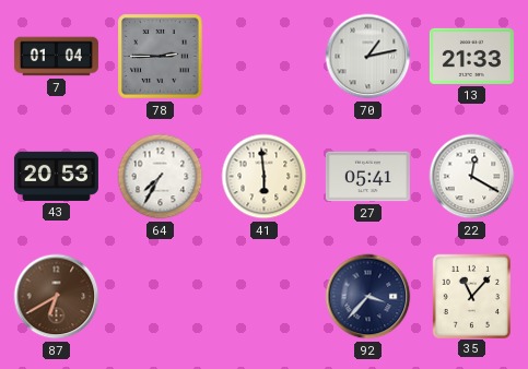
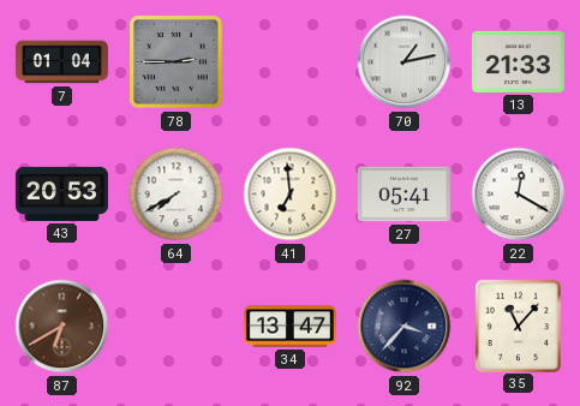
64: 7:35 -> 7:40 (177, 195)
41: 5:59 -> 6:59 (291, 195)
34: none -> 13:47 (289, 327)
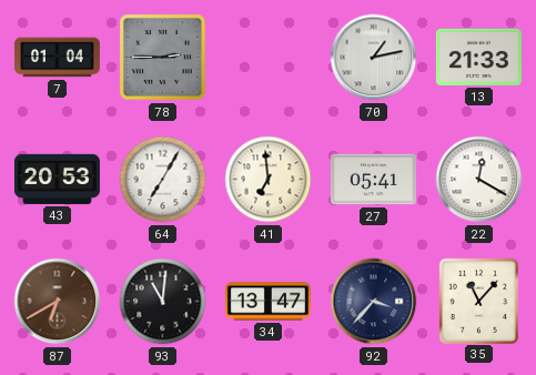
64: 7:40 -> 7:05 (163, 180)
93: none -> 11:01 (163, 302)
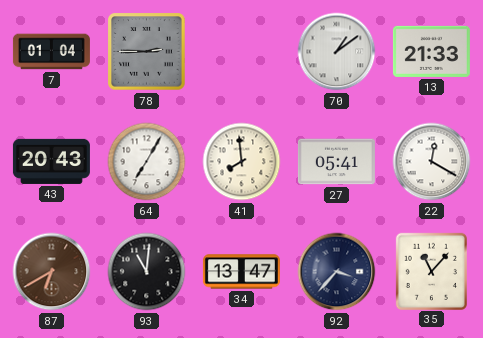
70: 1:13 -> 1:09 (337, 52)
43: 20:53 -> 20:43 (51, 161)
41: 6:59 -> 7:59 (242, 162)
